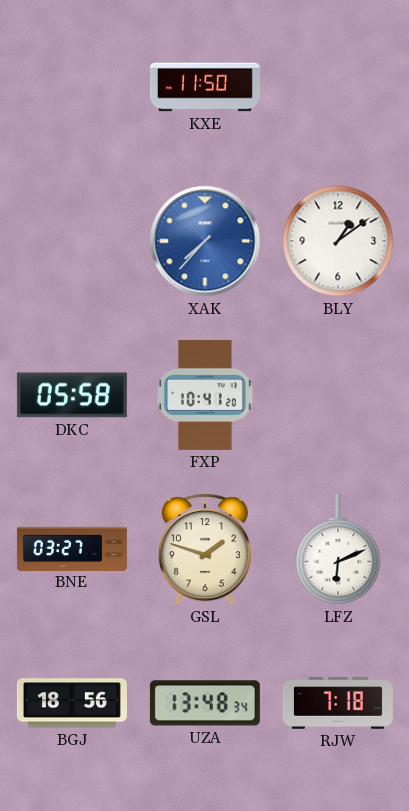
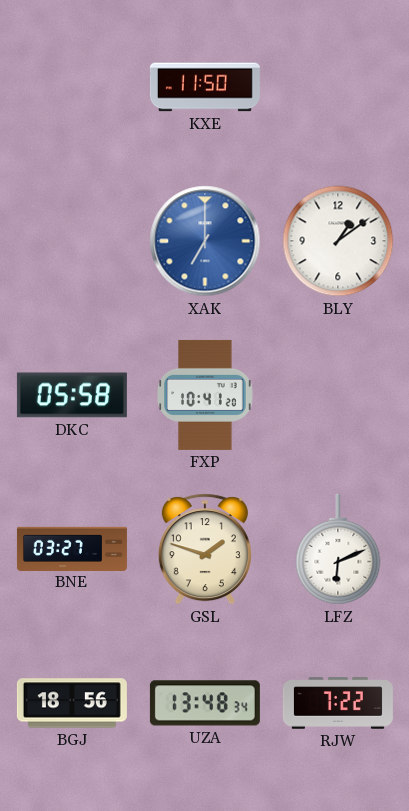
XAK: 7:37 -> 7:00 (205, 241)
RJW: 7:18 -> 7:22 (338, 703)
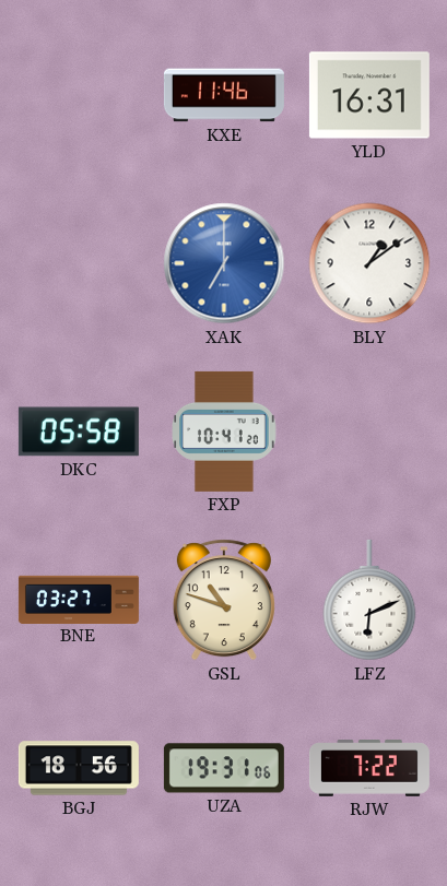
KXE: 11:50 -> 11:46 (224, 95)
YLD: none -> 16:31 (369, 95)
GSL: 1:48 -> 10:48 (224, 600)
UZA: 13:48 -> 19:31 (224, 768)
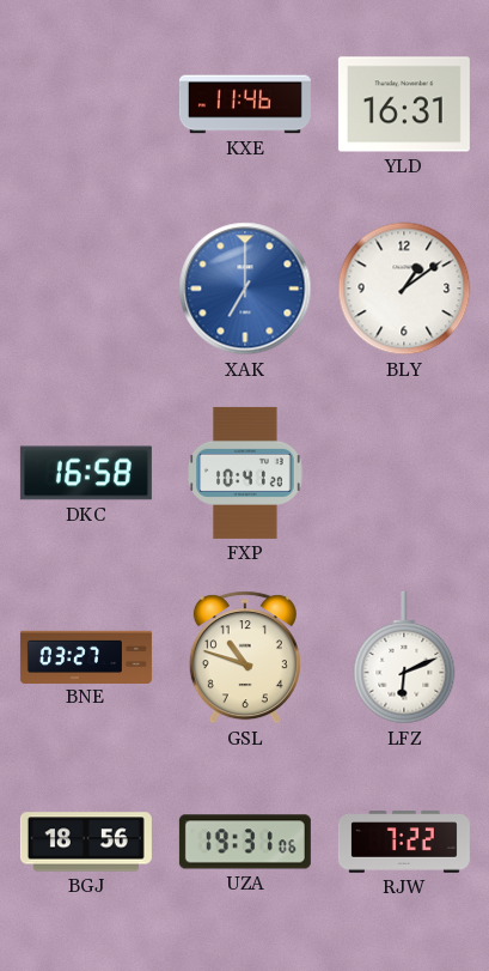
DKC: 05:58 -> 16:58 (86, 473)
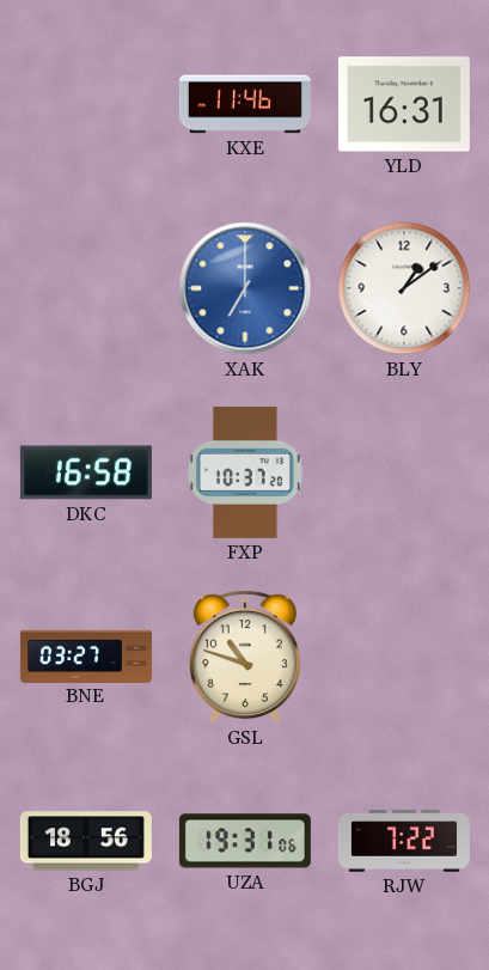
FXP: 10:41 -> 10:37 (245, 472)
LFZ: 6:11 -> none (404, 657)
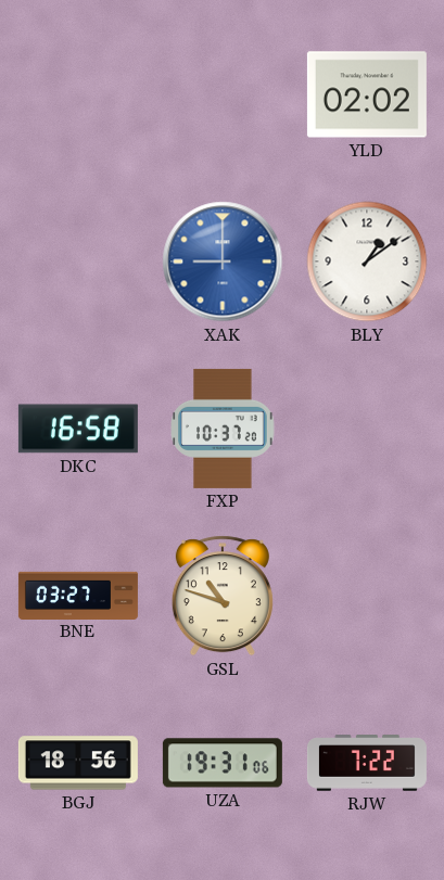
KXE: 11:46 -> none (245, 104)
YLD: 16:31 -> 02:02 (367, 94)
XAK: 7:00 -> 9:00 (223, 262)
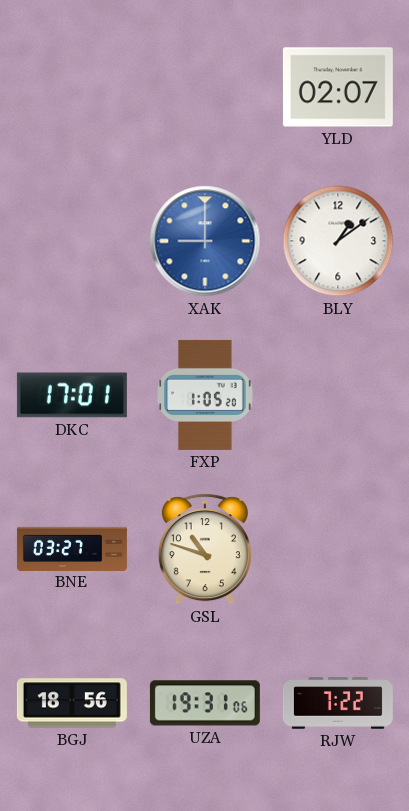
YLD: 02:02 -> 02:07 (338, 87)
DKC: 16:58 -> 17:01 (72, 395)
FXP: 10:37 -> 1:05 (205, 395)
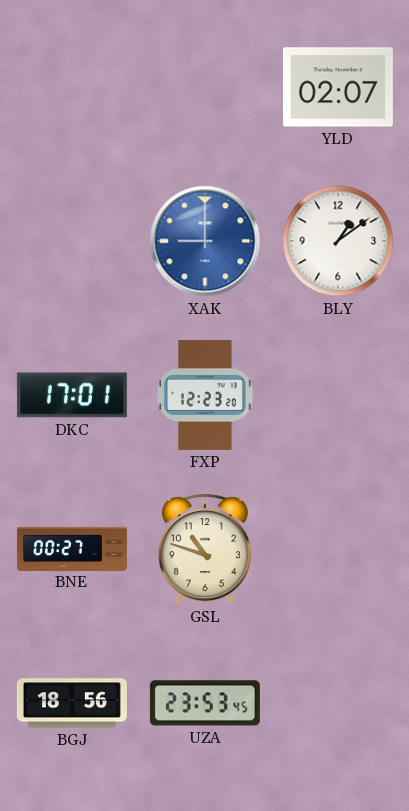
FXP: 1:05 -> 12:23 (205, 395)
BNE: 03:27 -> 00:27 (72, 548)
UZA: 19:31 -> 23:53 (205, 703)
RJW: 7:22 -> none (338, 703)
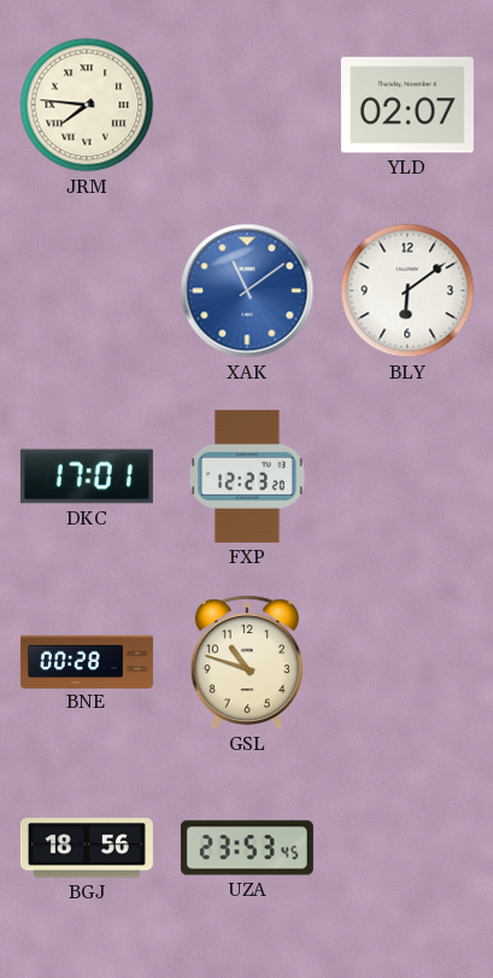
JRM: none -> 7:46 (87, 105)
XAK: 9:00 -> 11:09 (247, 291)
BLY: 1:09 -> 6:09 (407, 291)
BNE: 00:27 -> 00:28 (87, 661)
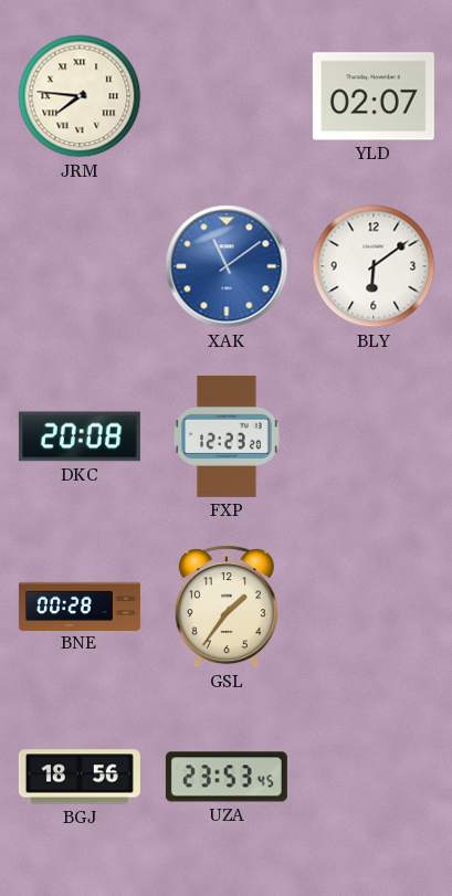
DKC: 17:01 -> 20:08 (80, 436)
GSL: 10:48 -> 1:36 (227, 607)
